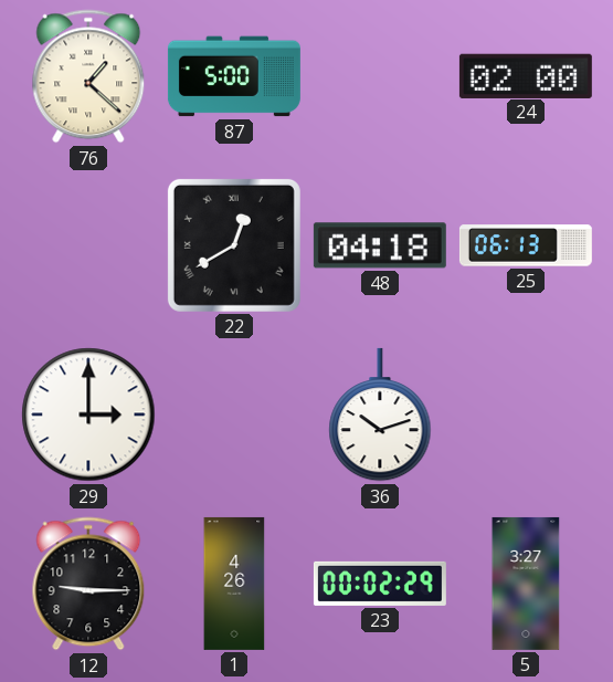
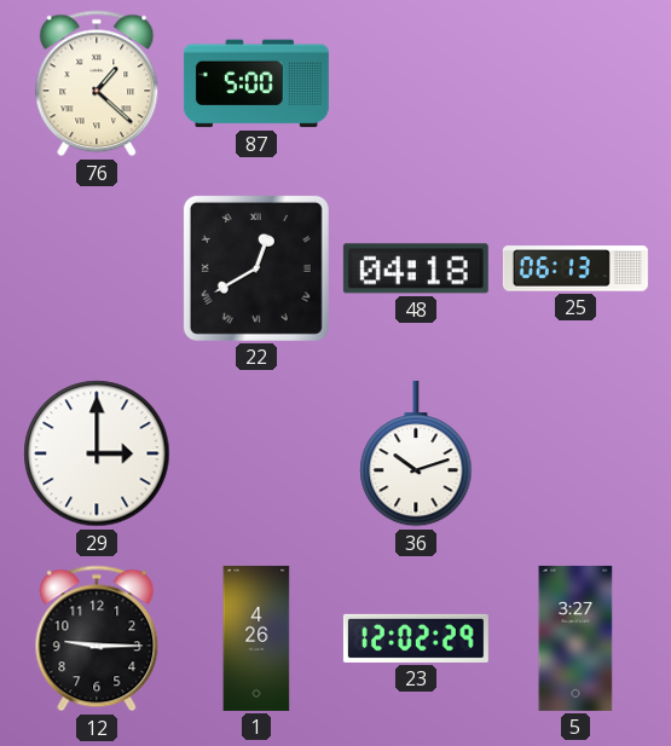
24: 02:00 -> none (526, 75)
23: 00:02 -> 12:02 (416, 638)
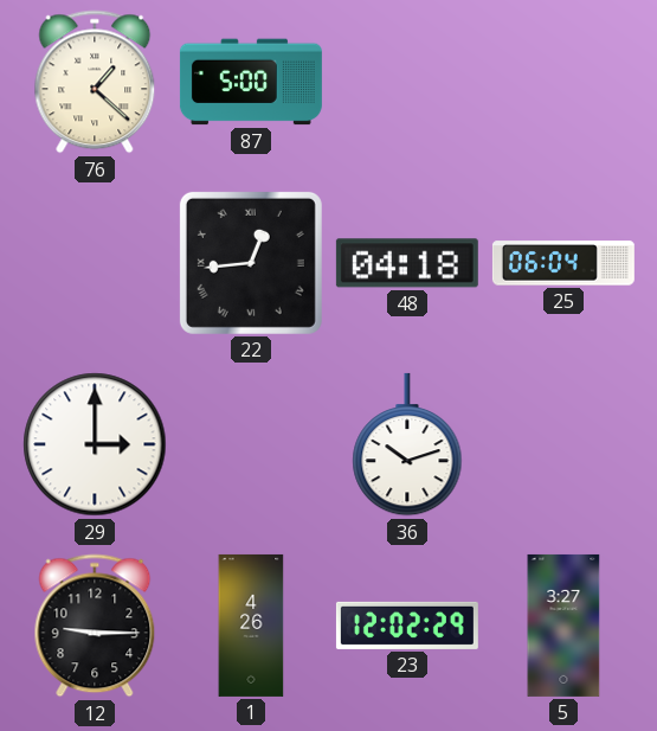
22: 12:40 -> 12:44 (251, 263)
25: 06:13 -> 06:04 (563, 263)
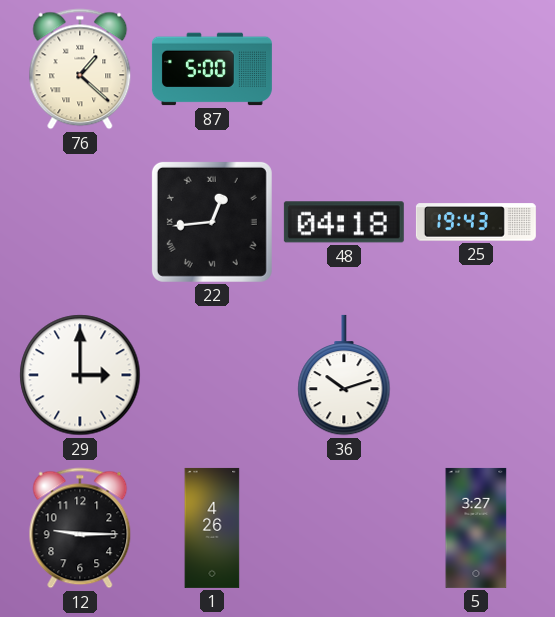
25: 06:04 -> 19:43 (476, 222)
23: 12:02 -> none (407, 626)
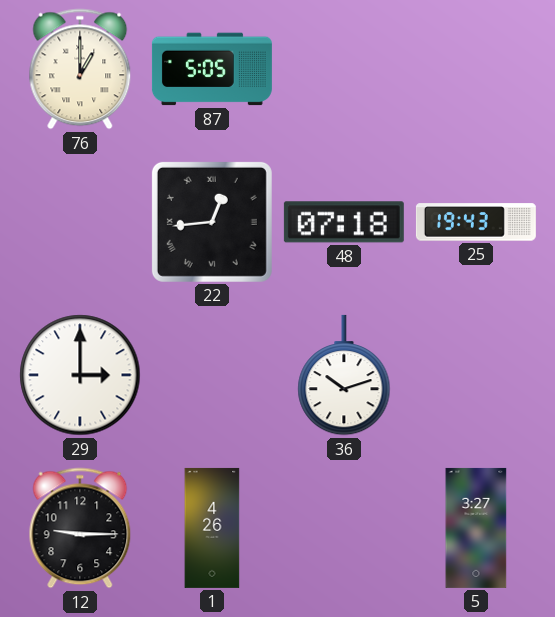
76: 1:22 -> 1:00 (80, 69)
87: 5:00 -> 5:05 (212, 69)
48: 04:18 -> 07:18 (344, 222)
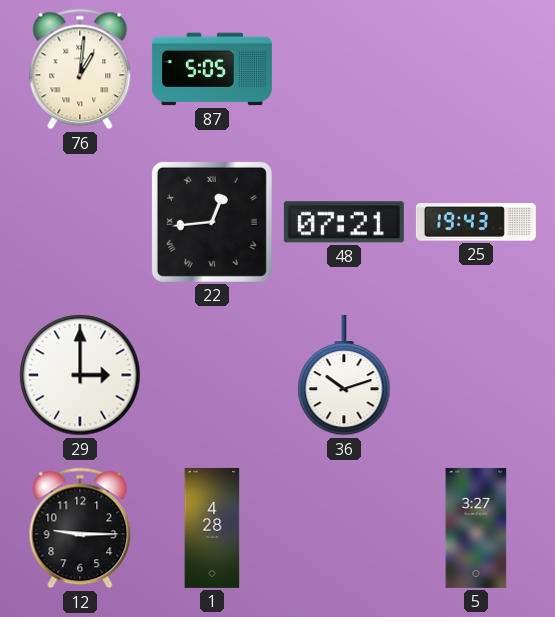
76: 1:00 -> 1:01 (80, 69)
48: 07:18 -> 07:21 (344, 222)
1: 4:26 -> 4:28 (212, 528)
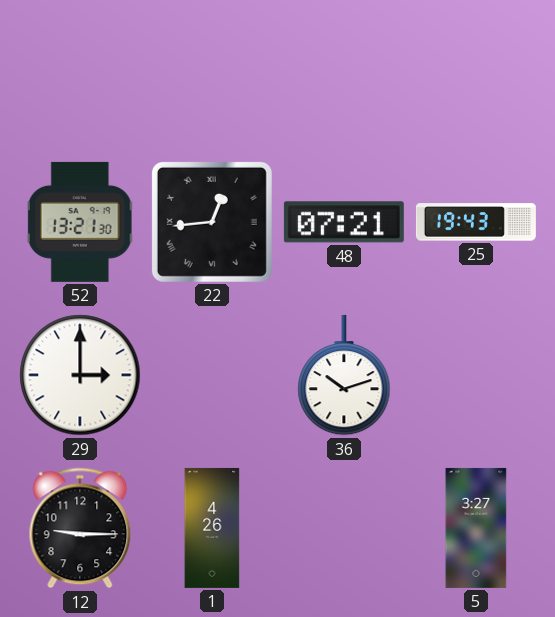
76: 1:01 -> none (80, 69)
87: 5:05 -> none (212, 69)
52: none -> 13:21 (80, 222)
1: 4:28 -> 4:26 (212, 528)
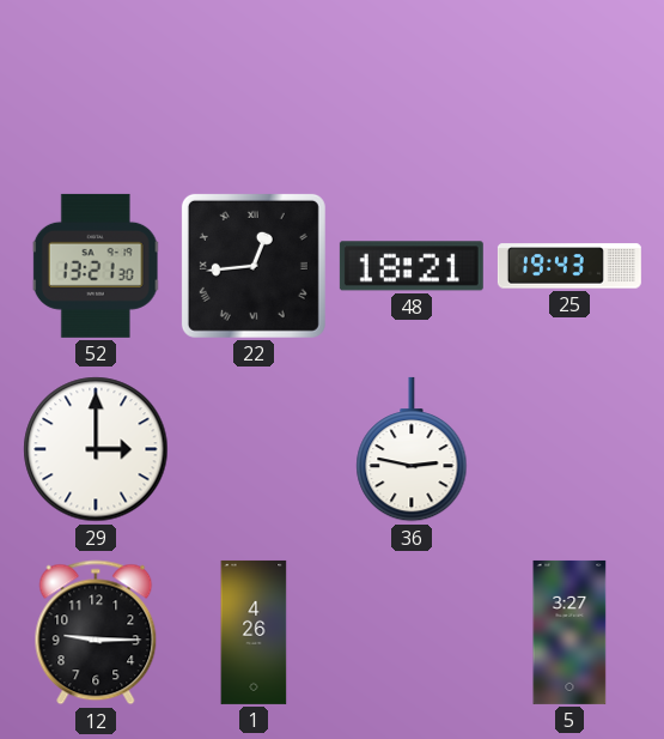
48: 07:21 -> 18:21 (412, 266)
36: 10:12 -> 2:47 (412, 449)
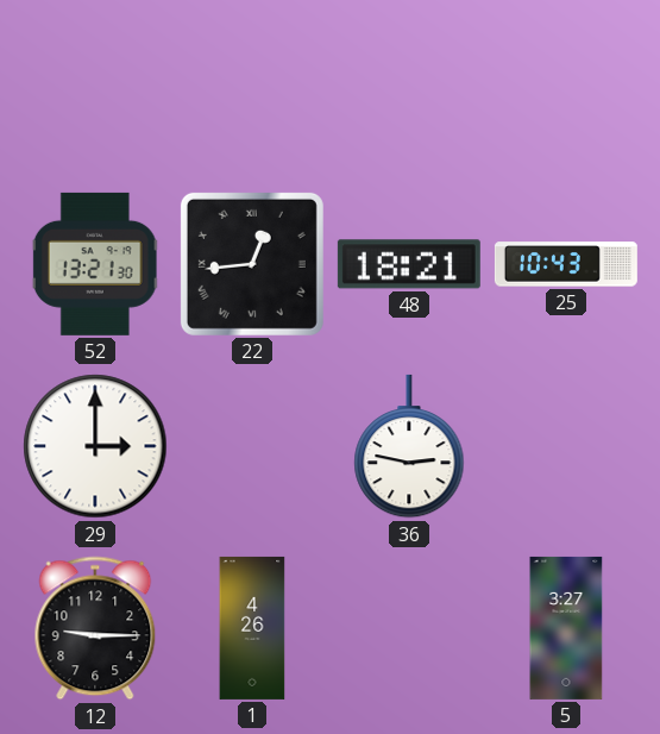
25: 19:43 -> 10:43 (566, 264)
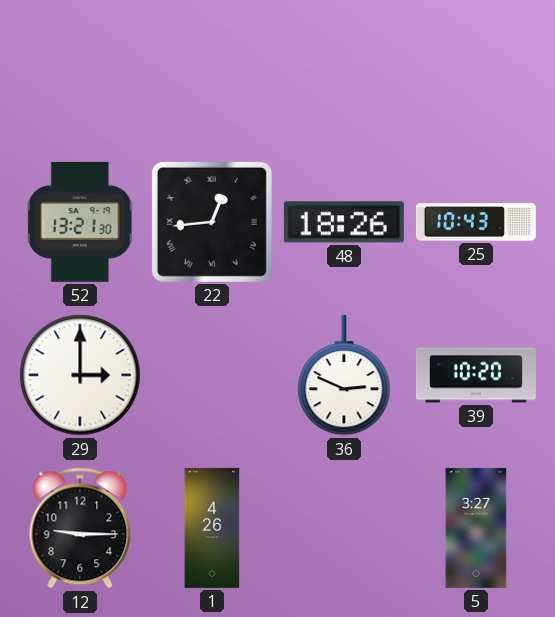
48: 18:21 -> 18:26 (344, 222)
36: 2:47 -> 2:49 (344, 375)
39: none -> 10:20 (476, 375)
